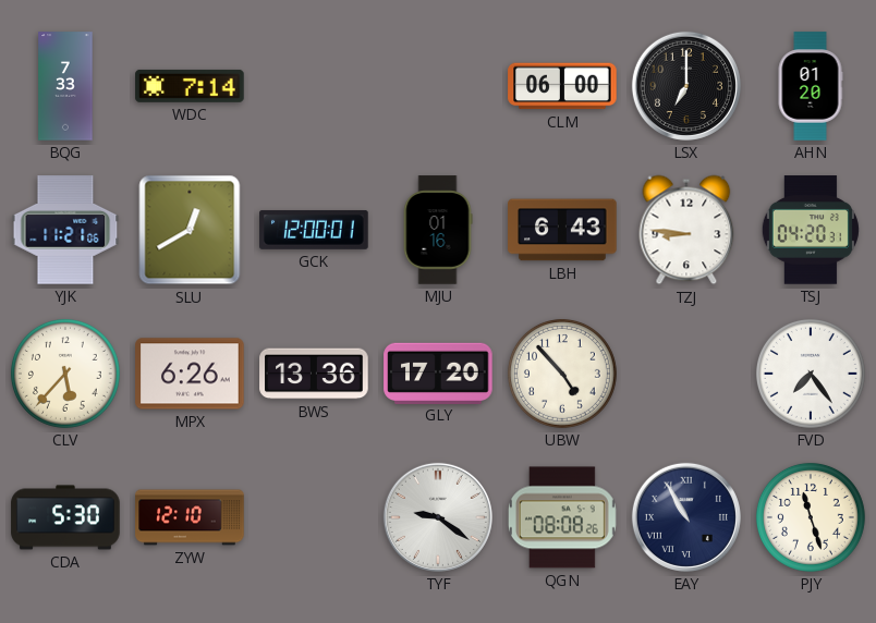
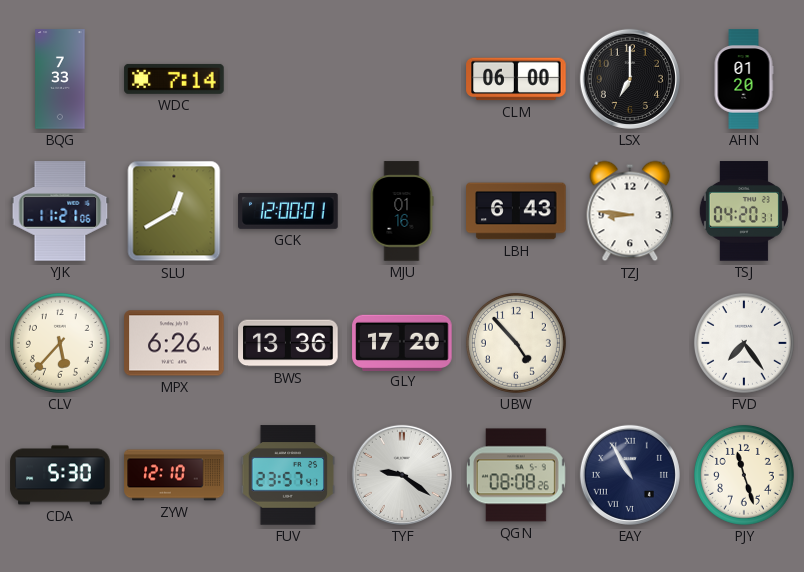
FUV: none -> 23:57 (288, 475)
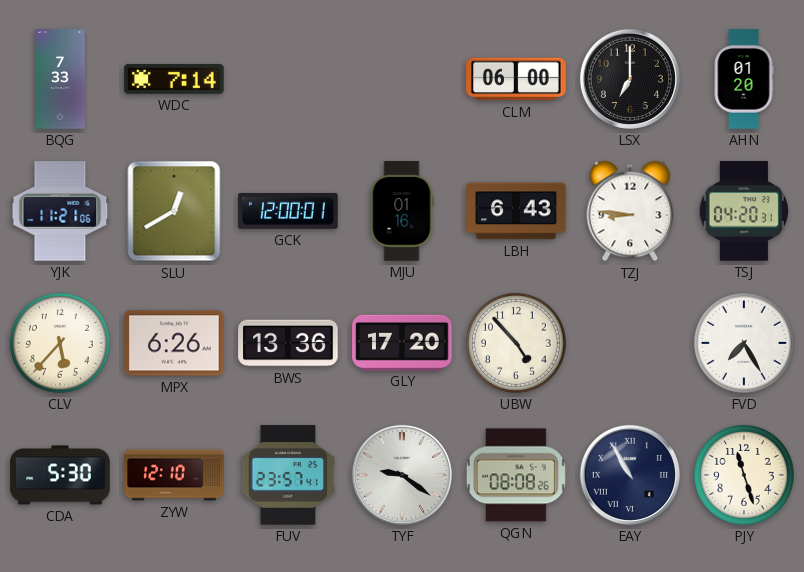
FVD: 7:24 -> 7:25 (744, 343)
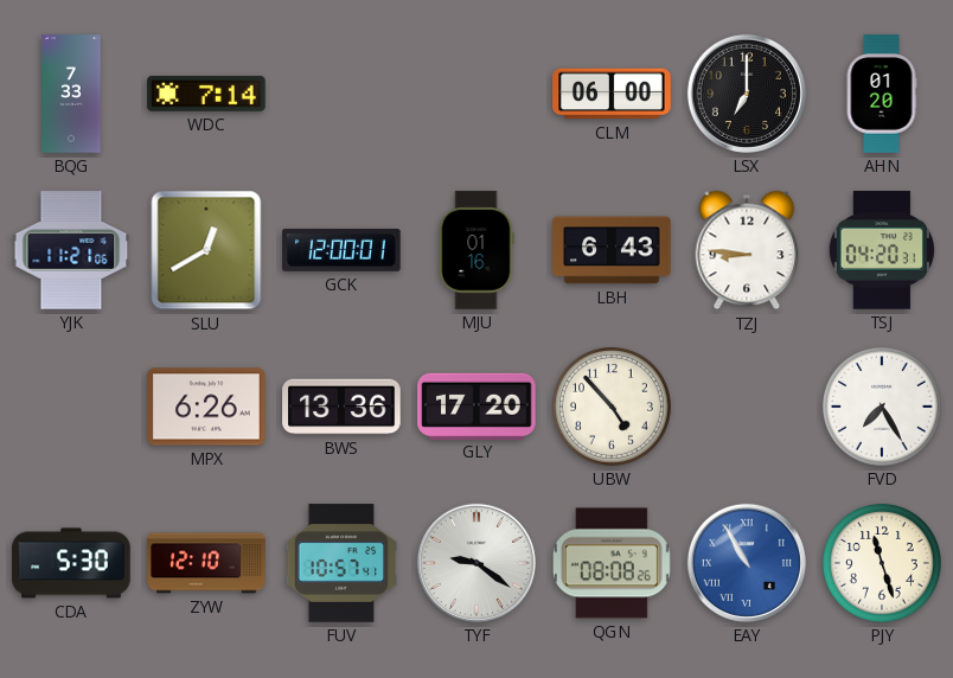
CLV: 5:37 -> none (60, 343)
FUV: 23:57 -> 10:57 (341, 563)
EAY dial: navy -> blue (747, 563)
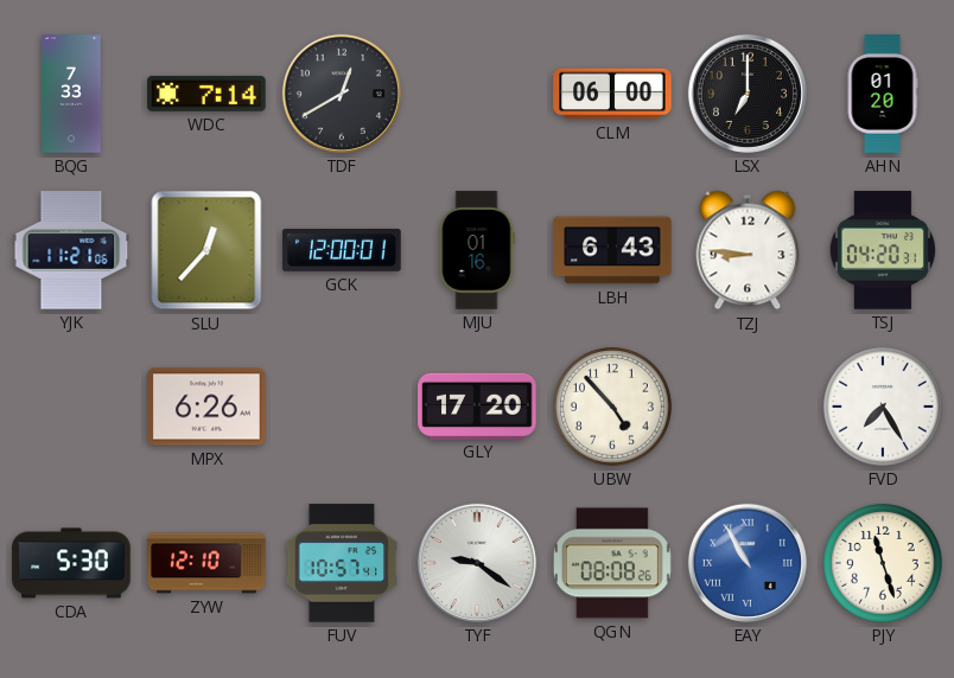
TDF: none -> 12:40 (342, 94)
SLU: 12:40 -> 12:37 (206, 250)
BWS: 13:36 -> none (341, 407)
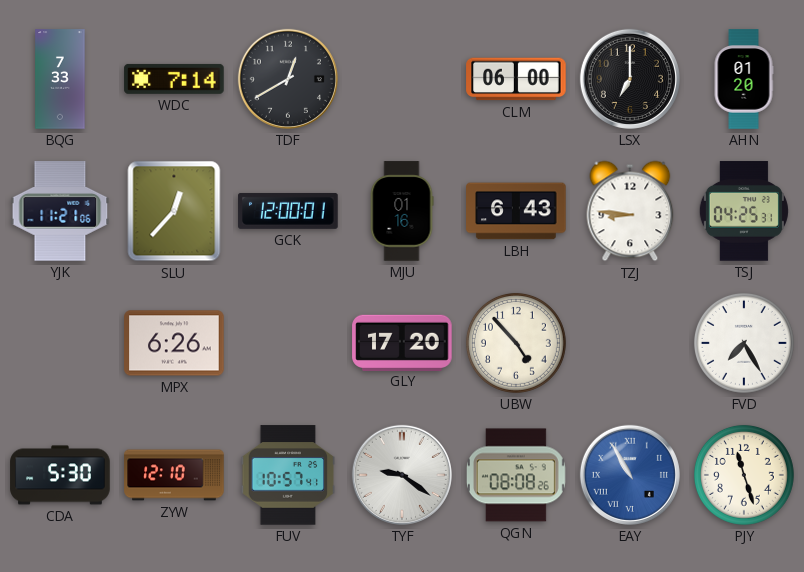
TSJ: 04:20 -> 04:25 (744, 211)
